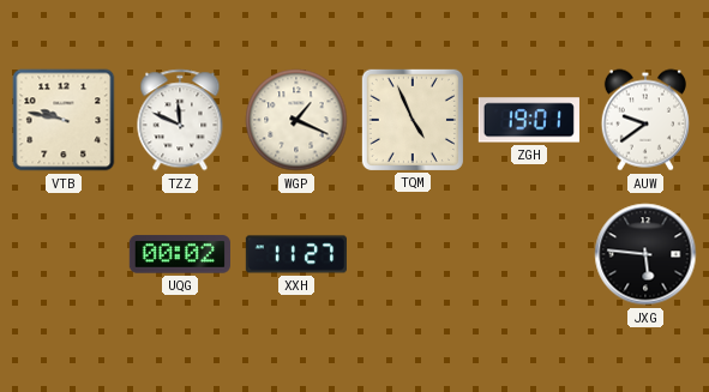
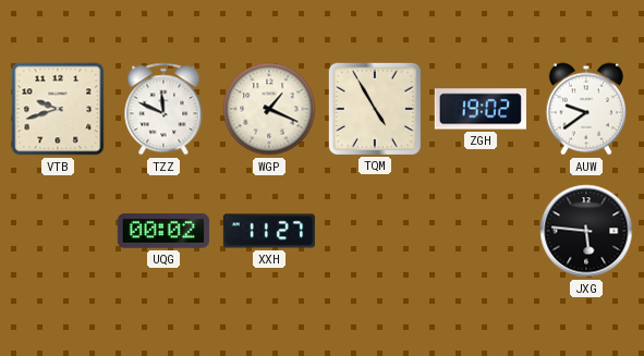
VTB: 9:47 -> 9:42 (58, 109)
TQM: 4:56 -> 4:55 (375, 109)
ZGH: 19:01 -> 19:02 (481, 109)
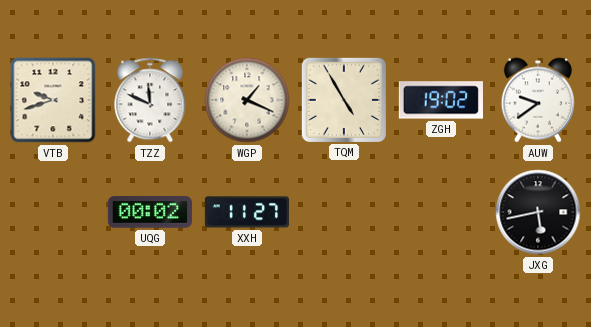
JXG: 5:46 -> 5:43 (538, 212)
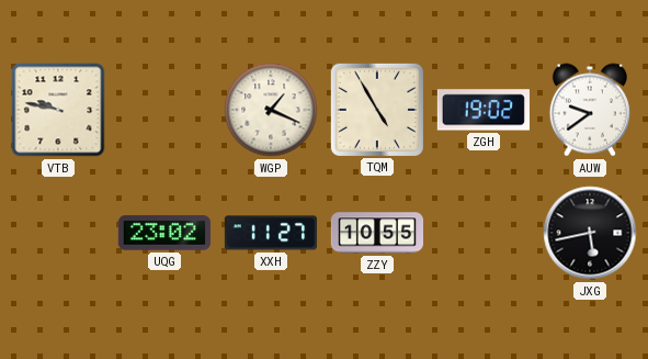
VTB: 9:42 -> 9:47 (58, 110)
TZZ: 11:49 -> none (150, 100)
UQG: 00:02 -> 23:02 (164, 233)
ZZY: none -> 10:55 (376, 233)
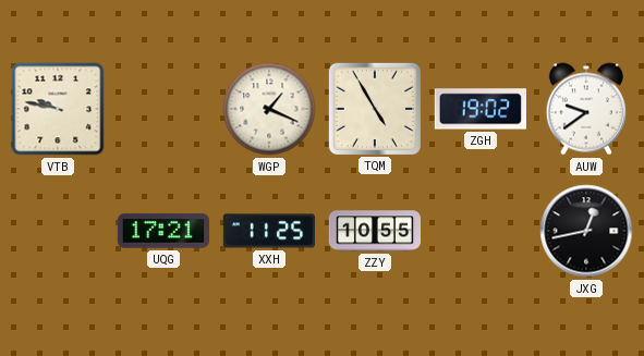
UQG: 23:02 -> 17:21 (163, 231)
XXH: 11:27 -> 11:25 (268, 231)
JXG: 5:43 -> 12:43 (586, 231)
